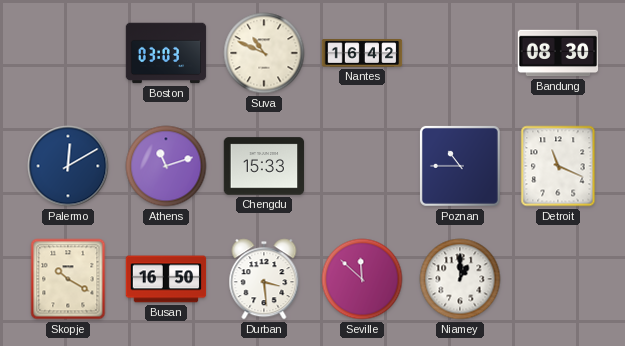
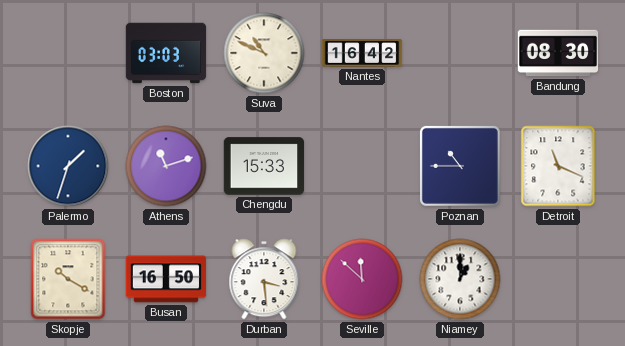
Palermo: 12:10 -> 1:33 (68, 166)
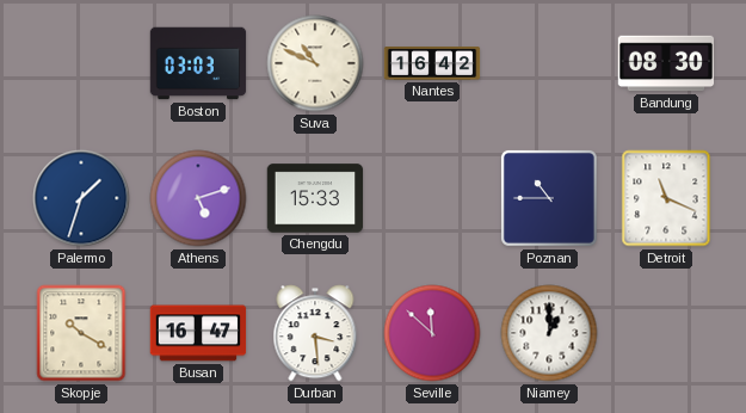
Athens: 11:12 -> 5:12 (198, 198)
Busan: 16:50 -> 16:47 (198, 333)
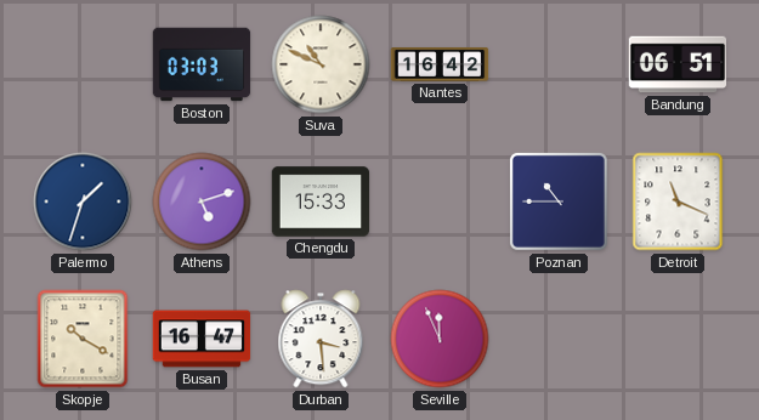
Bandung: 08:30 -> 06:51 (678, 64)
Seville: 11:52 -> 11:56 (440, 339)
Niamey: 1:00 -> none (549, 333)
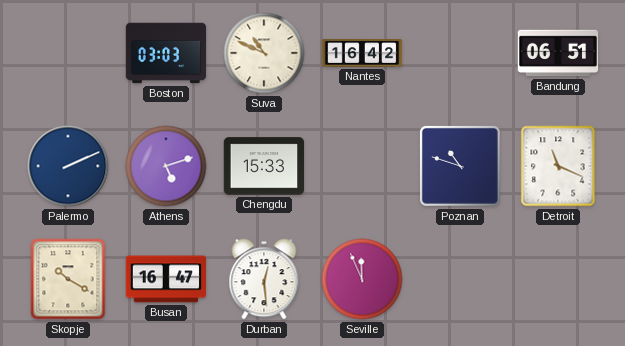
Palermo: 1:33 -> 2:11 (68, 166)
Poznan: 10:45 -> 10:48 (460, 166)
Durban: 3:29 -> 12:29 (264, 279)
